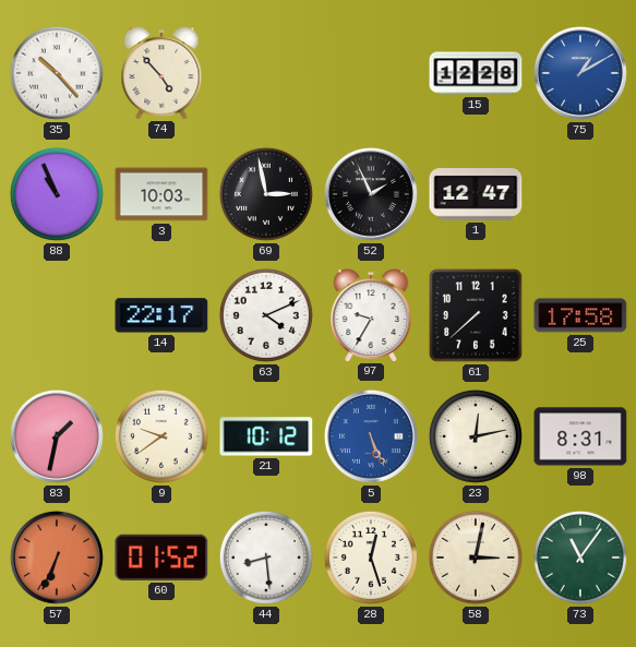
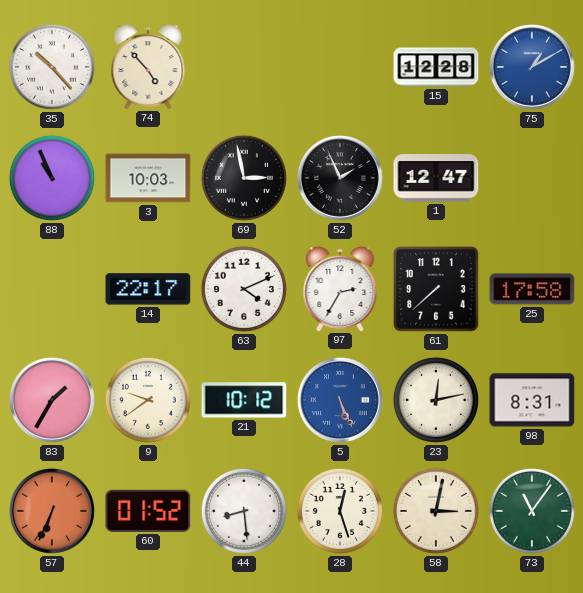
97: 9:35 -> 2:35 (340, 289)
83: 1:32 -> 1:35 (52, 400)
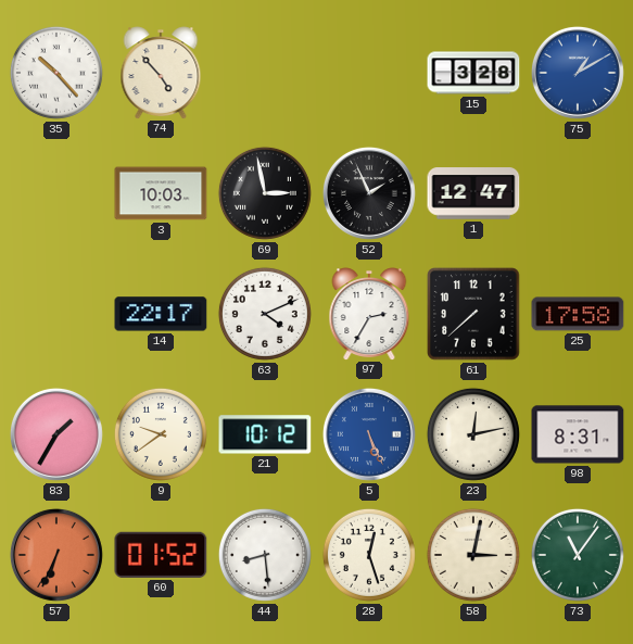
15: 12:28 -> 3:28 (473, 73)
88: 10:56 -> none (52, 178)
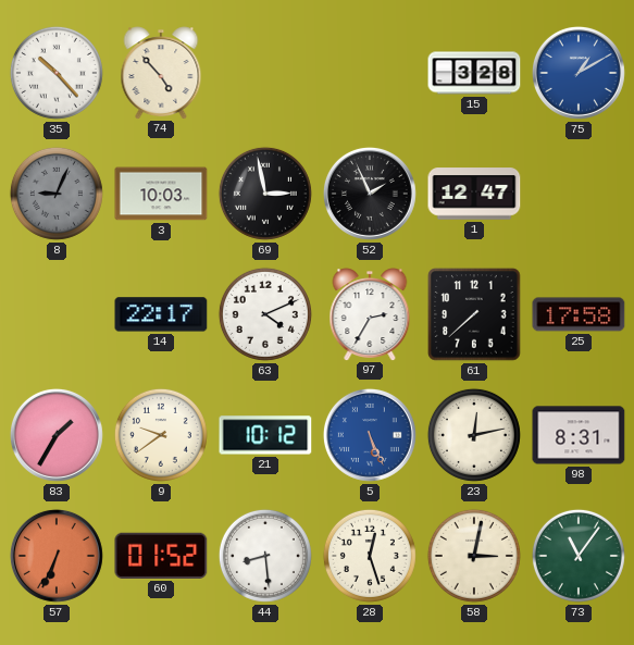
8: none -> 9:04 (57, 194)
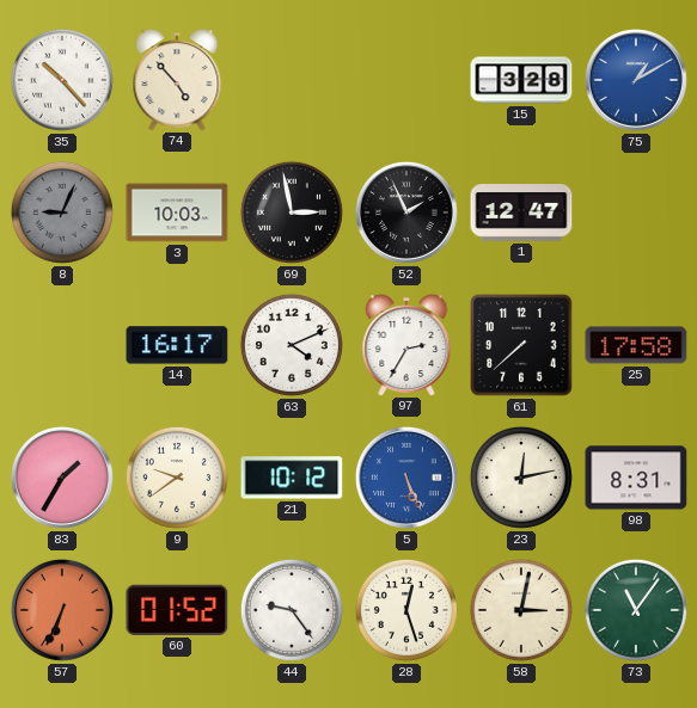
14: 22:17 -> 16:17 (177, 345)
44: 8:29 -> 9:24 (292, 610)
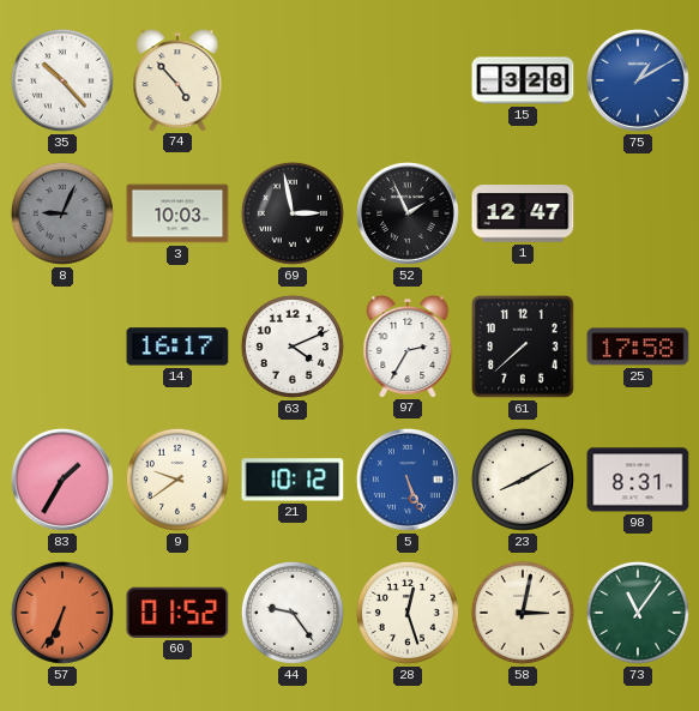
23: 12:13 -> 8:10 (523, 480)
